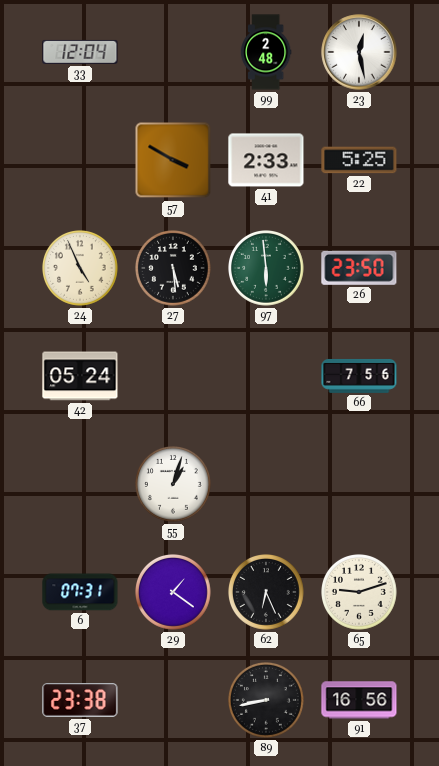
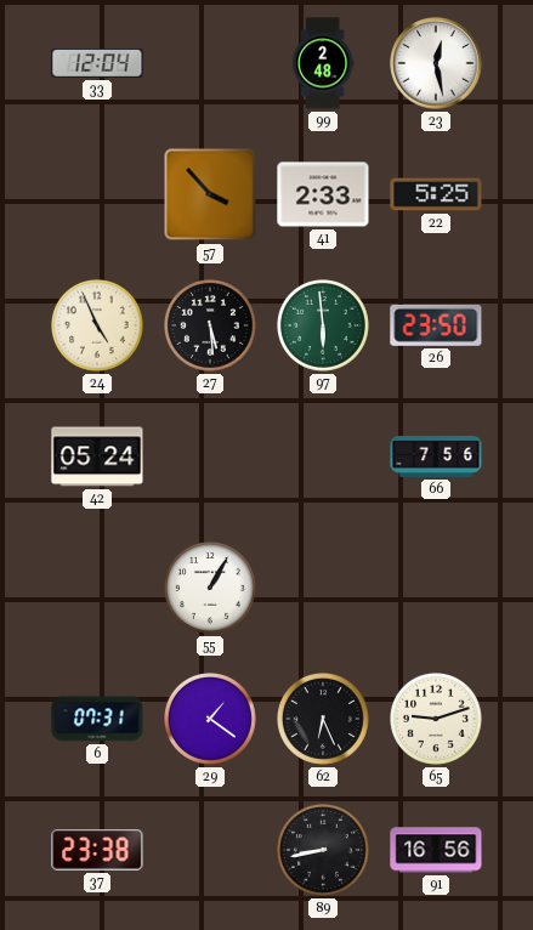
57: 3:50 -> 3:53 (210, 194)
55: 1:03 -> 1:05 (211, 589)
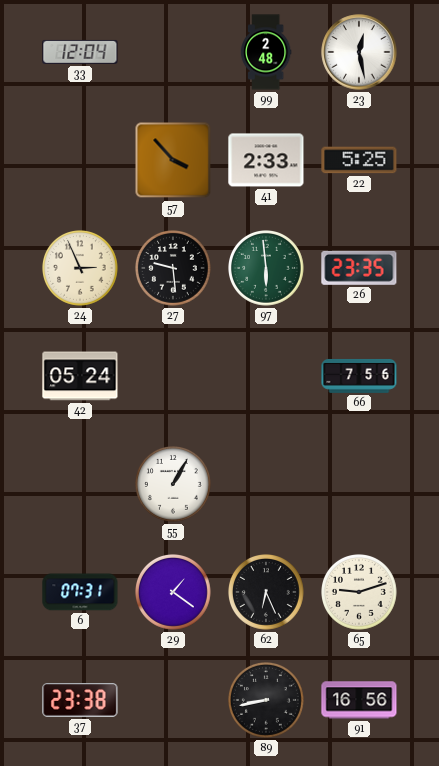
24: 4:56 -> 2:56 (81, 269)
27: 5:29 -> 9:29 (174, 269)
26: 23:50 -> 23:35 (359, 268)
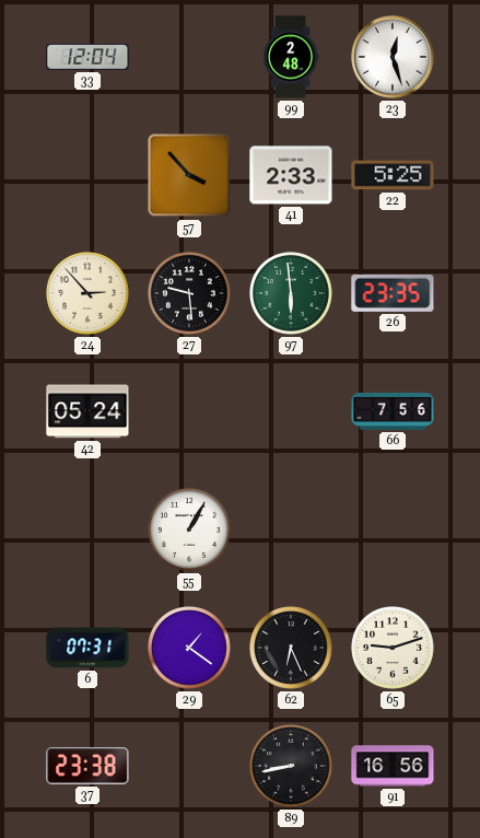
23: 12:28 -> 12:27 (393, 57)
24: 2:56 -> 2:53 (89, 294)
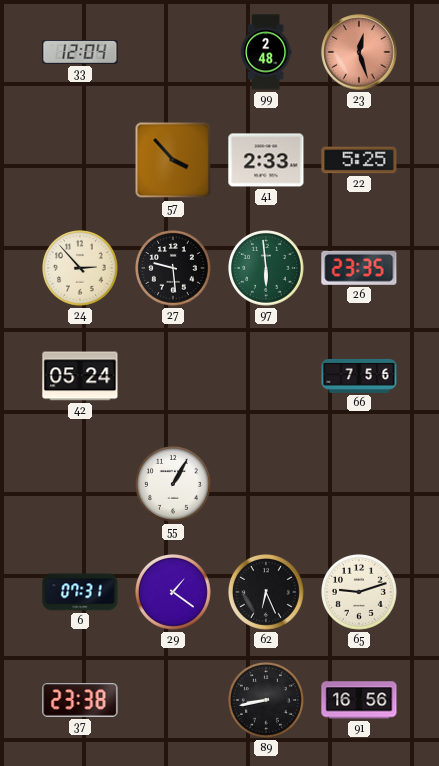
23 dial: white -> salmon (359, 52)
